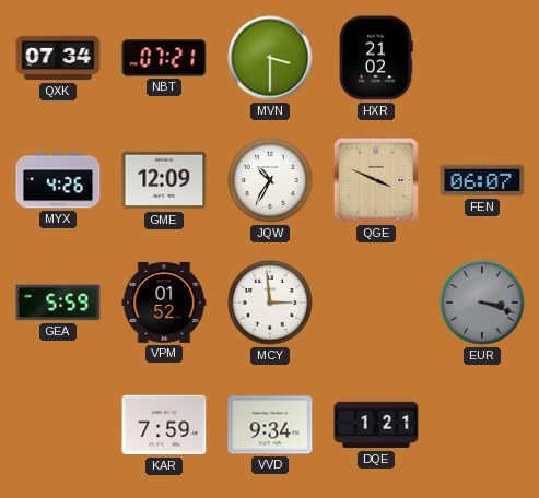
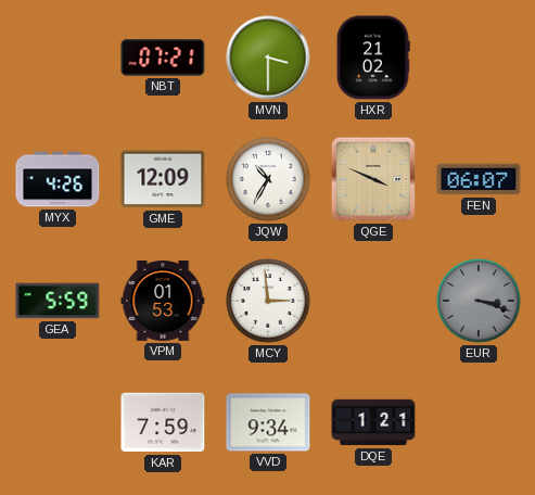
QXK: 07:34 -> none (58, 58)
VPM: 01:52 -> 01:53 (163, 302)
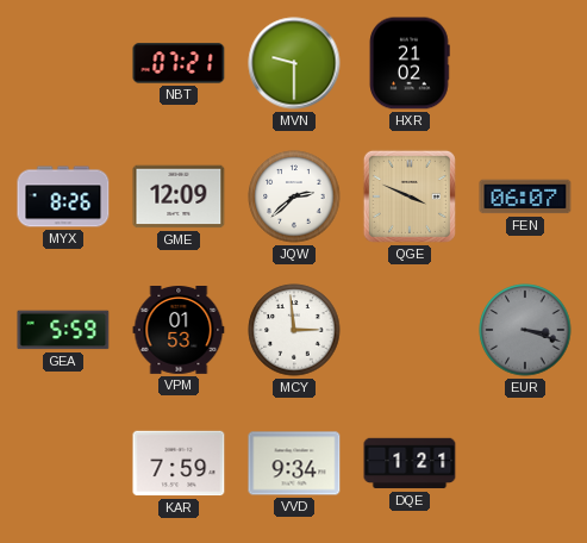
MVN: 3:30 -> 9:30 (294, 63)
MYX: 4:26 -> 8:26 (63, 196)
JQW: 10:35 -> 2:38 (294, 196)
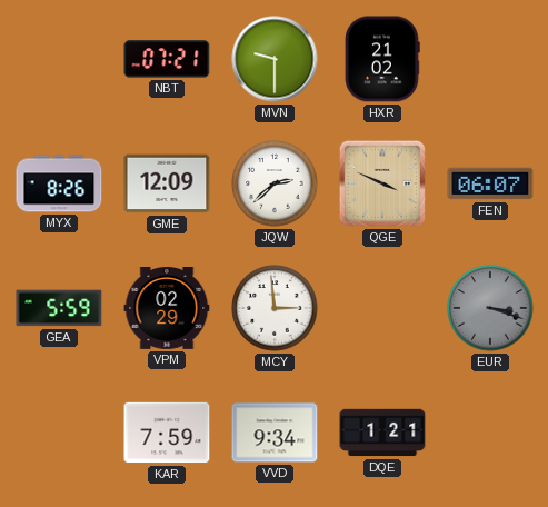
VPM: 01:53 -> 02:29 (167, 309)
